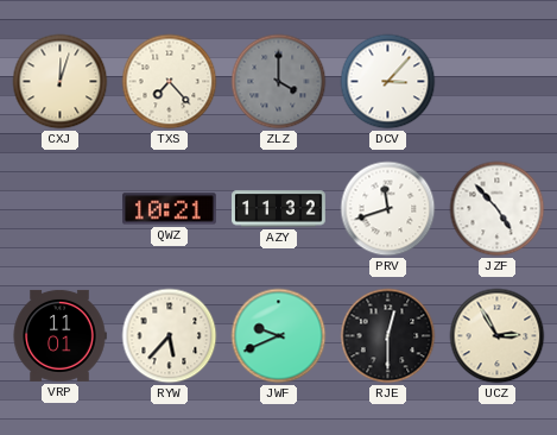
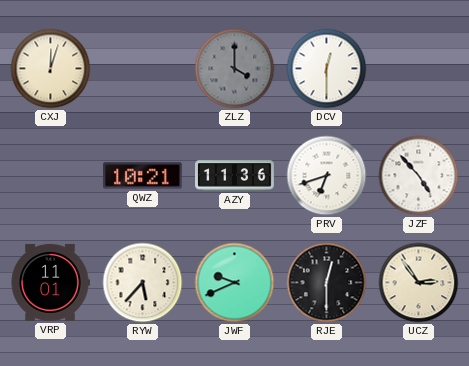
TXS: 7:23 -> none (170, 82)
DCV: 3:07 -> 12:30 (327, 69)
AZY: 11:32 -> 11:36 (235, 176)
PRV: 11:42 -> 6:42 (327, 176)
UCZ: 2:55 -> 2:54 (419, 283)
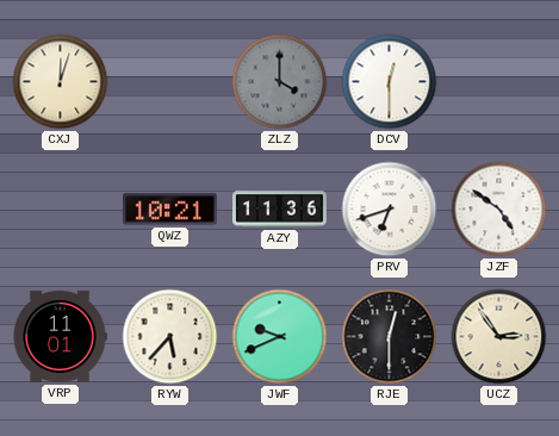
JZF: 4:53 -> 4:51 (499, 210)
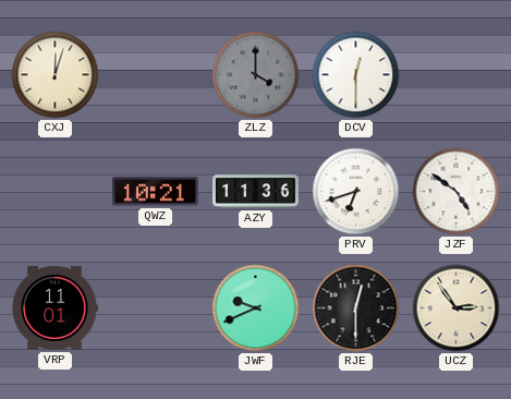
RYW: 5:37 -> none (170, 337)
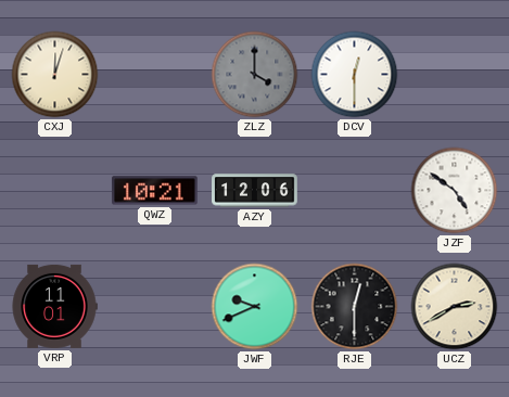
AZY: 11:36 -> 12:06 (255, 191)
PRV: 6:42 -> none (356, 192)
UCZ: 2:54 -> 2:40 (455, 307)
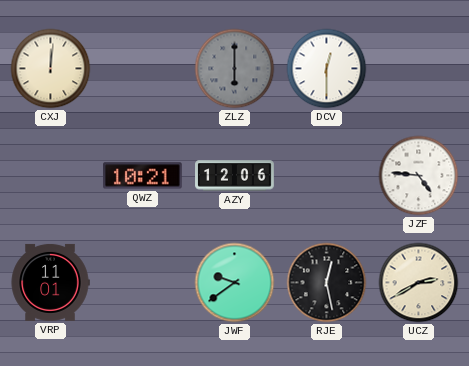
CXJ: 12:03 -> 12:01 (51, 69)
ZLZ: 4:00 -> 6:00 (235, 69)
JZF: 4:51 -> 4:46 (419, 176)
JWF: 9:41 -> 9:39 (235, 283)
RJE: 12:30 -> 12:28 (327, 283)
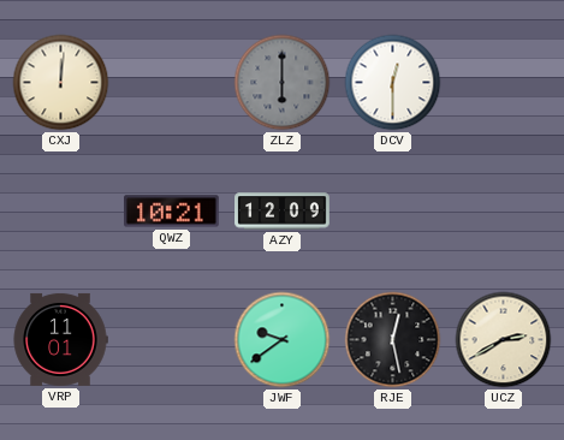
AZY: 12:06 -> 12:09 (283, 212)
JZF: 4:46 -> none (419, 176)
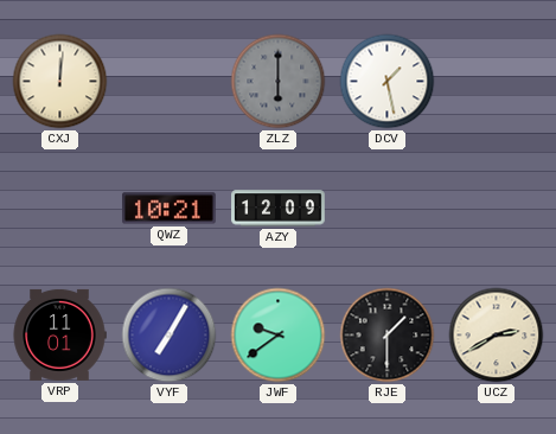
DCV: 12:30 -> 1:28 (388, 82)
VYF: none -> 7:05 (170, 336)
RJE: 12:28 -> 1:30 (388, 336)
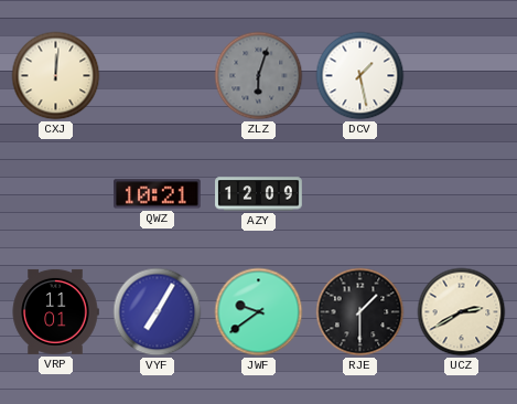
ZLZ: 6:00 -> 6:03 (259, 76)
